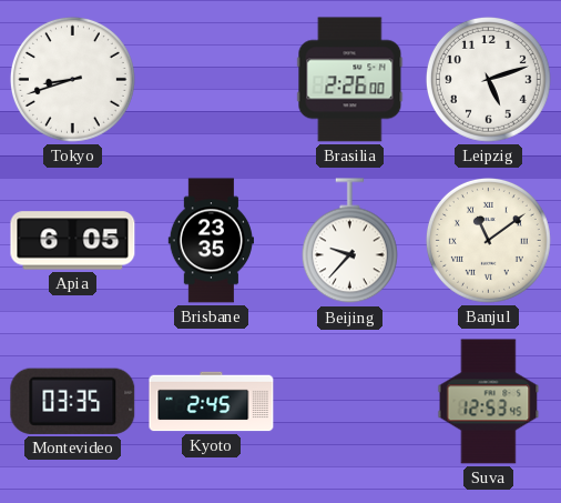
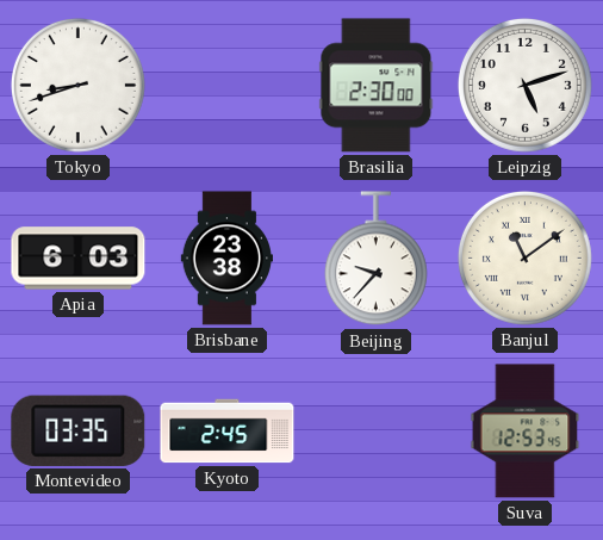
Brasilia: 2:26 -> 2:30 (377, 86)
Apia: 6:05 -> 6:03 (79, 259)
Brisbane: 23:35 -> 23:38 (226, 259)
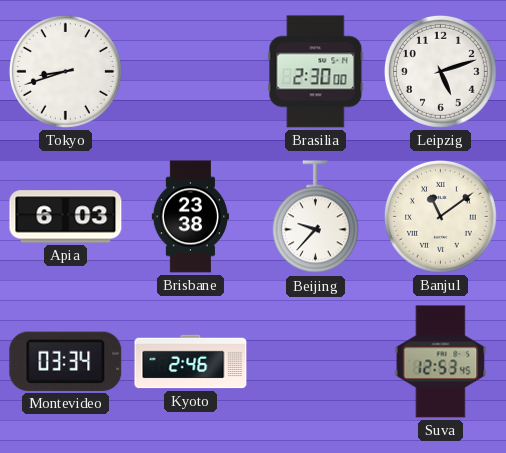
Montevideo: 03:35 -> 03:34 (66, 361)
Kyoto: 2:45 -> 2:46 (191, 362)
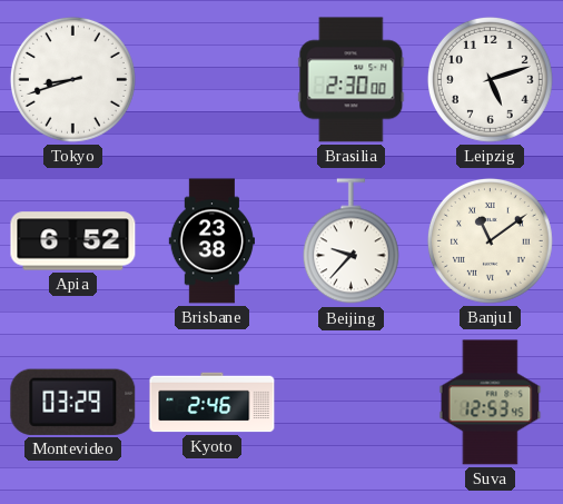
Apia: 6:03 -> 6:52 (73, 241)
Montevideo: 03:34 -> 03:29 (73, 402)
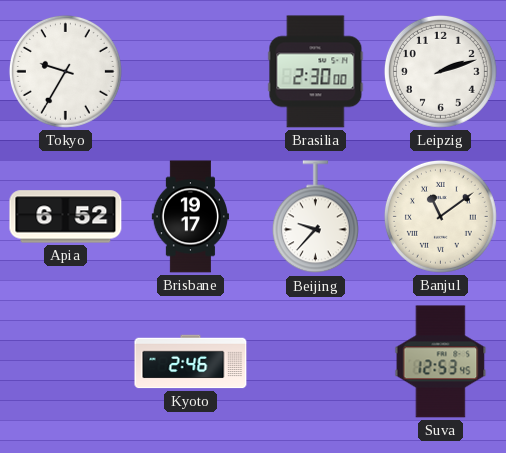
Tokyo: 8:42 -> 9:35 (65, 71)
Leipzig: 5:12 -> 2:12 (440, 71)
Brisbane: 23:38 -> 19:17 (190, 217)
Montevideo: 03:29 -> none (73, 402)
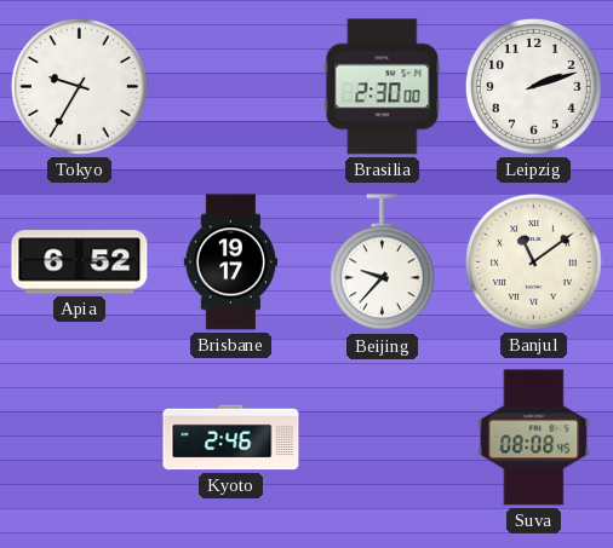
Suva: 12:53 -> 08:08 (534, 438)
